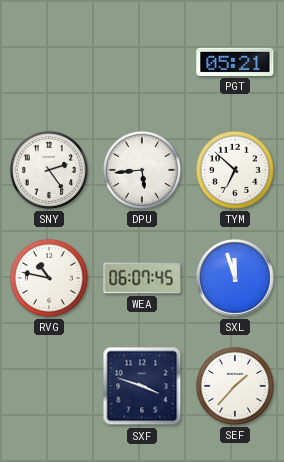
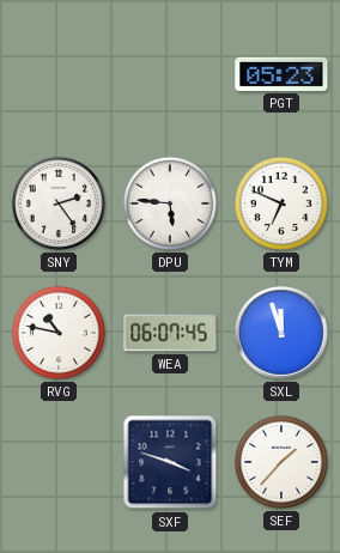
PGT: 05:21 -> 05:23 (281, 74)
DPU: 5:44 -> 5:46 (170, 203)
TYM: 6:52 -> 6:49 (281, 203)
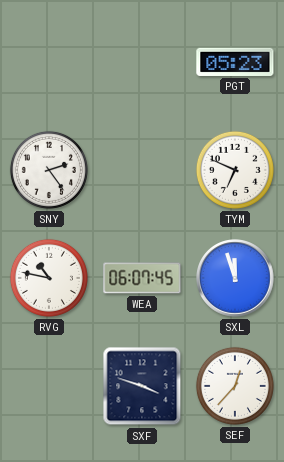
DPU: 5:46 -> none (170, 203)
SEF: 1:37 -> 12:37 (235, 386)
